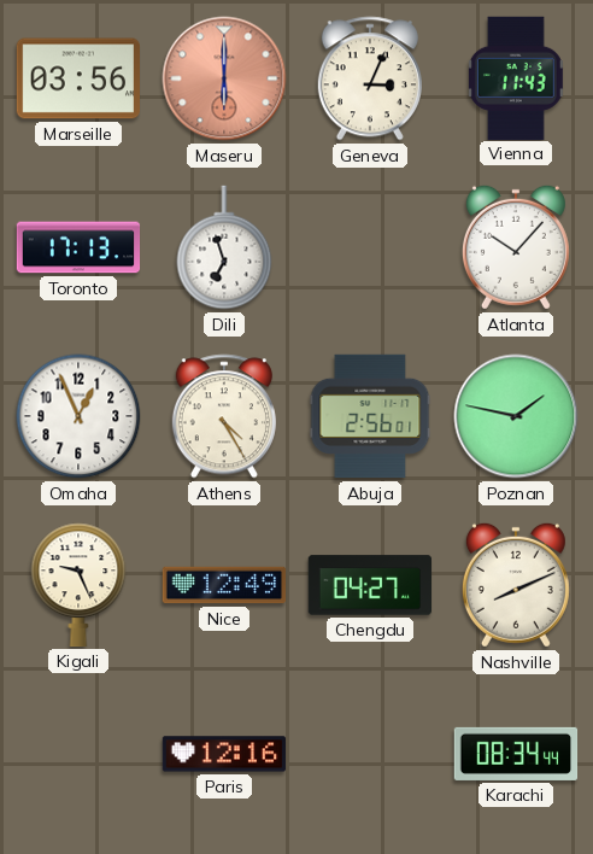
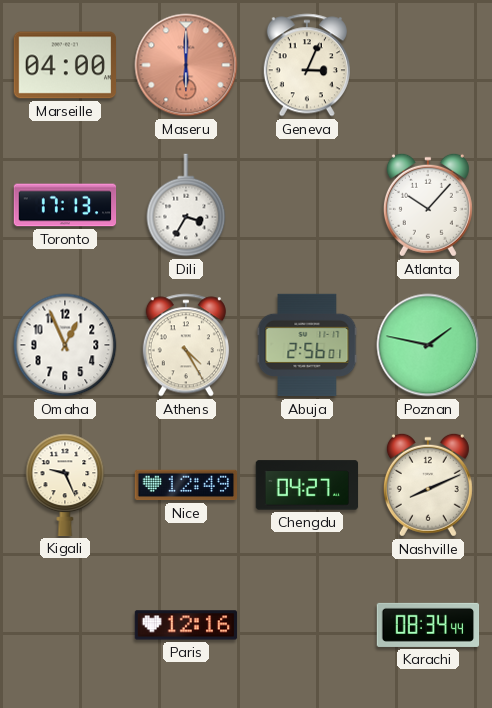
Marseille: 03:56 -> 04:00 (64, 65)
Vienna: 11:43 -> none (516, 77)
Dili: 6:57 -> 3:35 (186, 205)
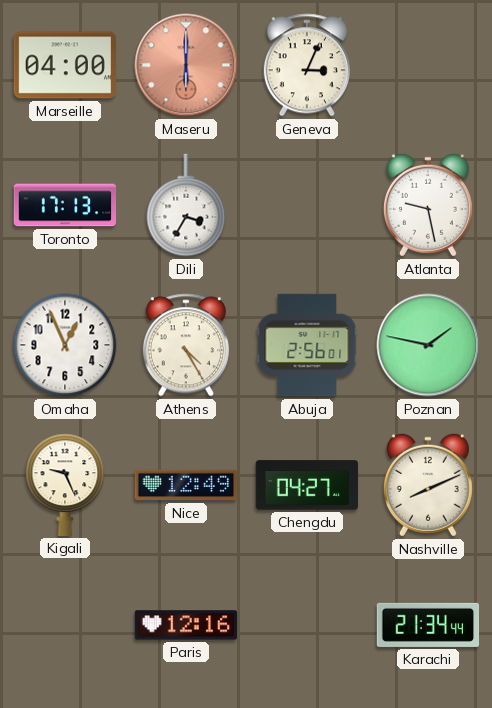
Atlanta: 10:07 -> 9:28 (428, 205)
Karachi: 08:34 -> 21:34 (428, 625)
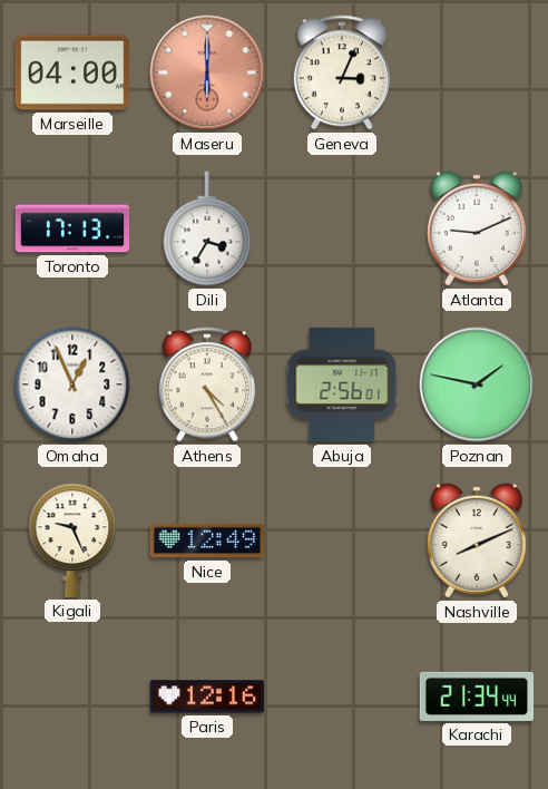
Atlanta: 9:28 -> 9:11 (477, 228)
Chengdu: 04:27 -> none (307, 485)
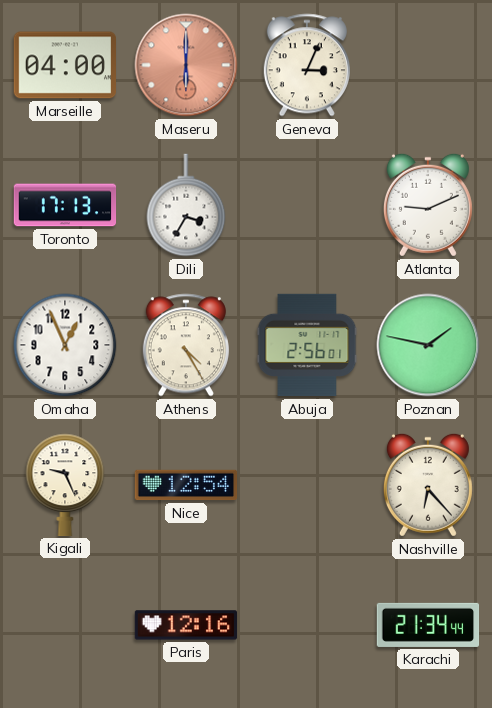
Nice: 12:49 -> 12:54 (186, 485)
Nashville: 8:11 -> 6:23 (428, 485)
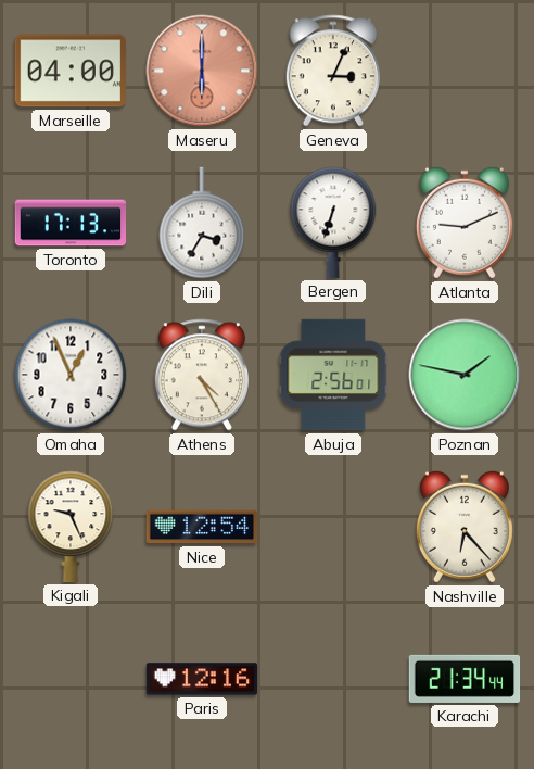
Bergen: none -> 6:33 (333, 223)
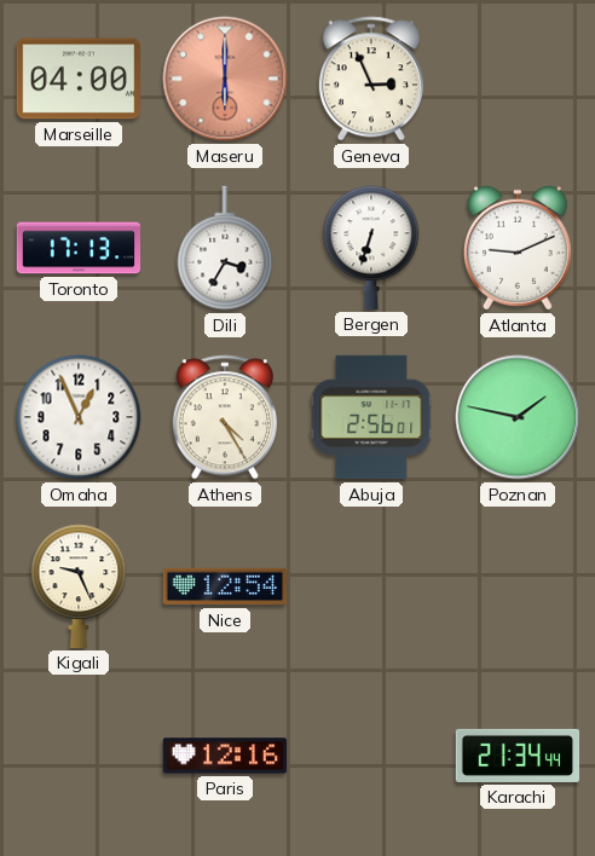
Geneva: 3:04 -> 2:56 (371, 79)
Nashville: 6:23 -> none (465, 527)
